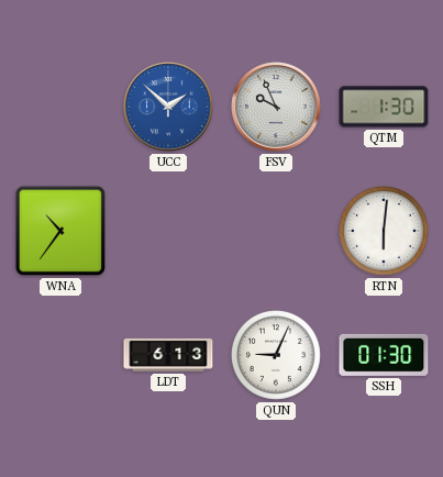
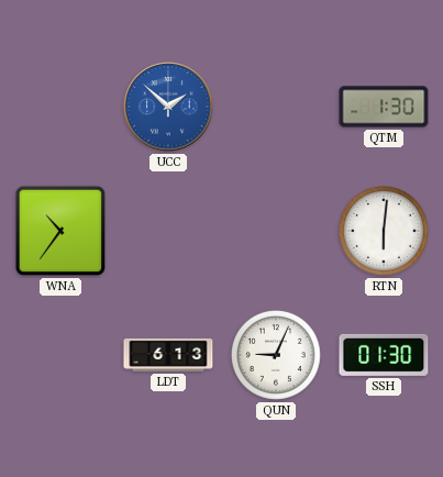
FSV: 9:56 -> none (276, 107)
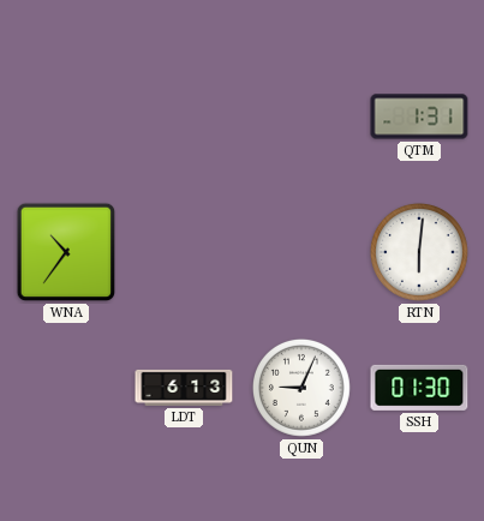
UCC: 1:52 -> none (168, 107)
QTM: 1:30 -> 1:31 (419, 116)
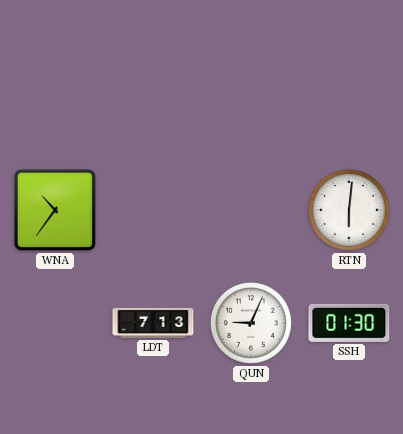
QTM: 1:31 -> none (419, 116)
LDT: 6:13 -> 7:13 (153, 323)
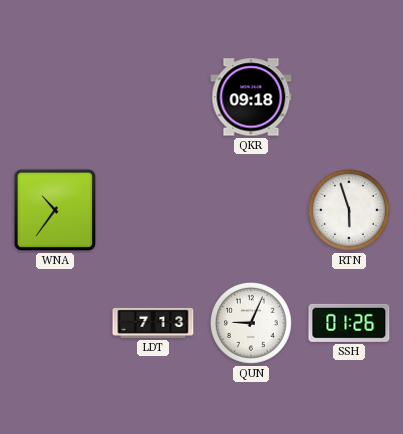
QKR: none -> 09:18 (251, 97)
RTN: 6:01 -> 5:57 (349, 210)
SSH: 01:30 -> 01:26 (349, 323)
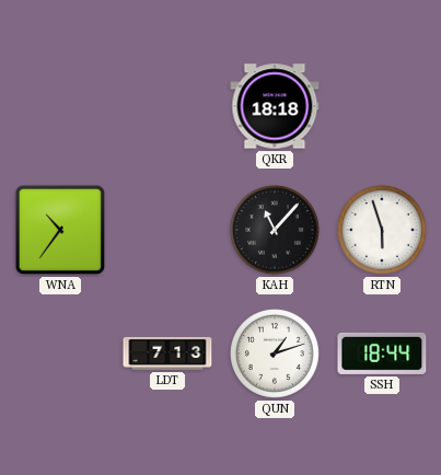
QKR: 09:18 -> 18:18 (275, 106)
KAH: none -> 11:07 (275, 230)
QUN: 9:04 -> 1:12 (275, 354)
SSH: 01:26 -> 18:44 (382, 354)
